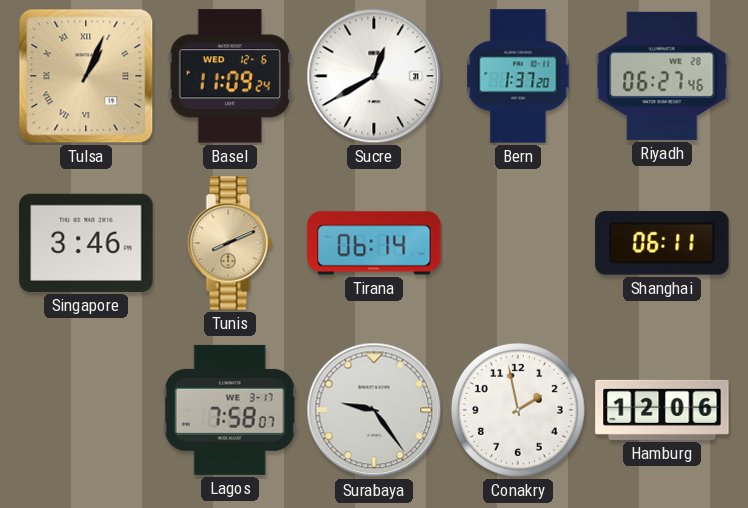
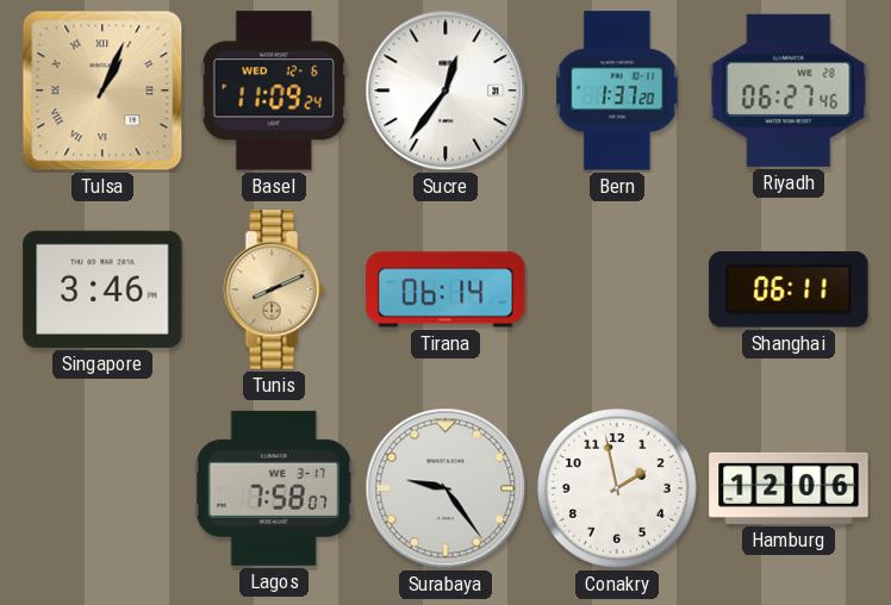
Sucre: 12:40 -> 12:36 (445, 91)
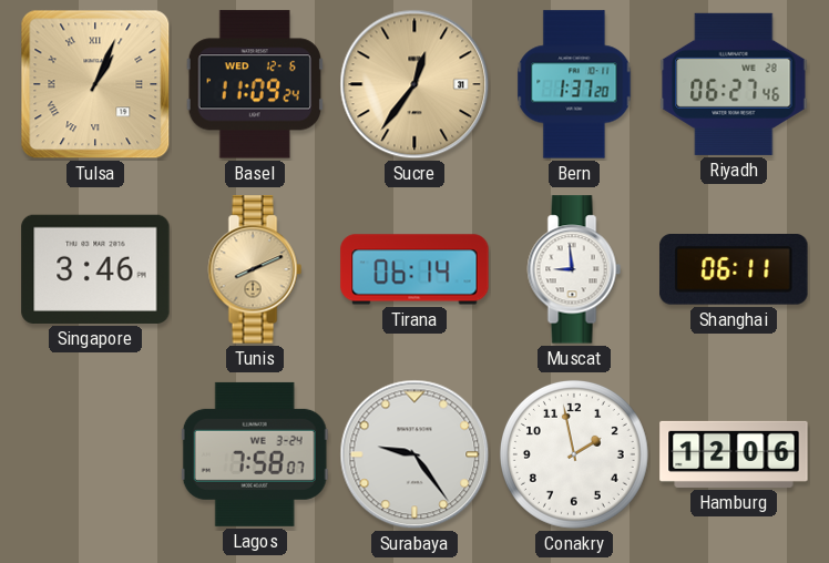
Sucre dial: white -> champagne (415, 84)
Muscat: none -> 8:59 (574, 269)
Lagos date: WE 3-17 -> WE 3-24 (255, 454)
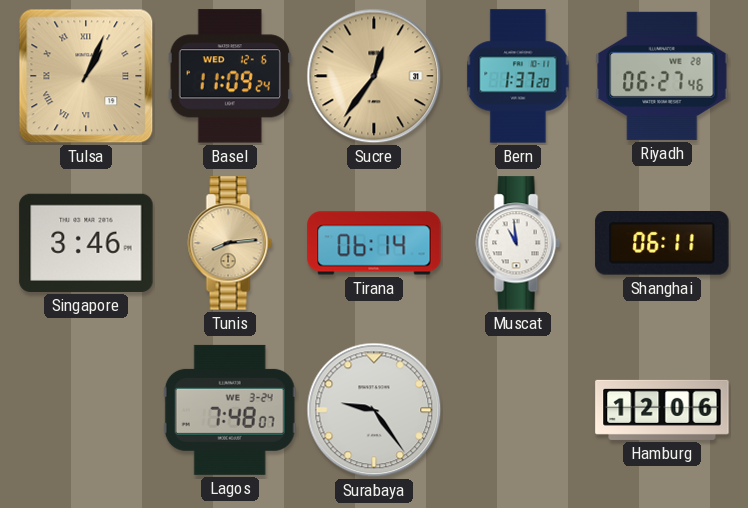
Tunis: 8:11 -> 8:14 (230, 243)
Muscat: 8:59 -> 10:59 (518, 243)
Lagos: 7:58 -> 7:48 (230, 410)
Conakry: 1:58 -> none (574, 454)
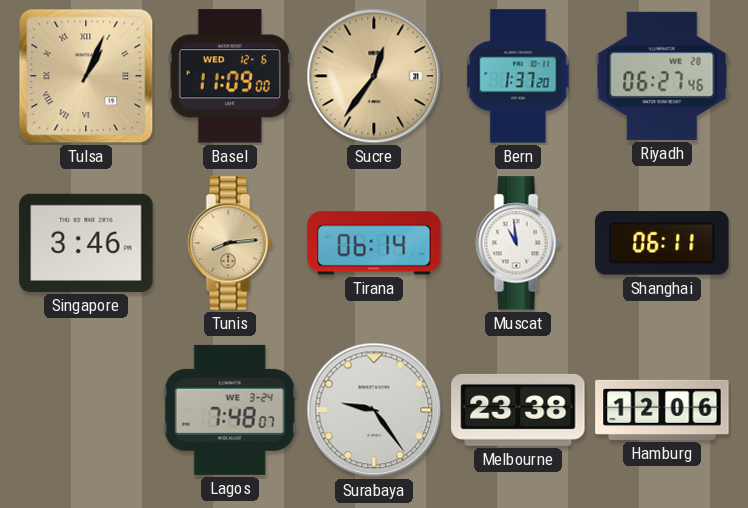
Basel: 11:09:24 -> 11:09:00 (230, 76)
Melbourne: none -> 23:38 (518, 410)
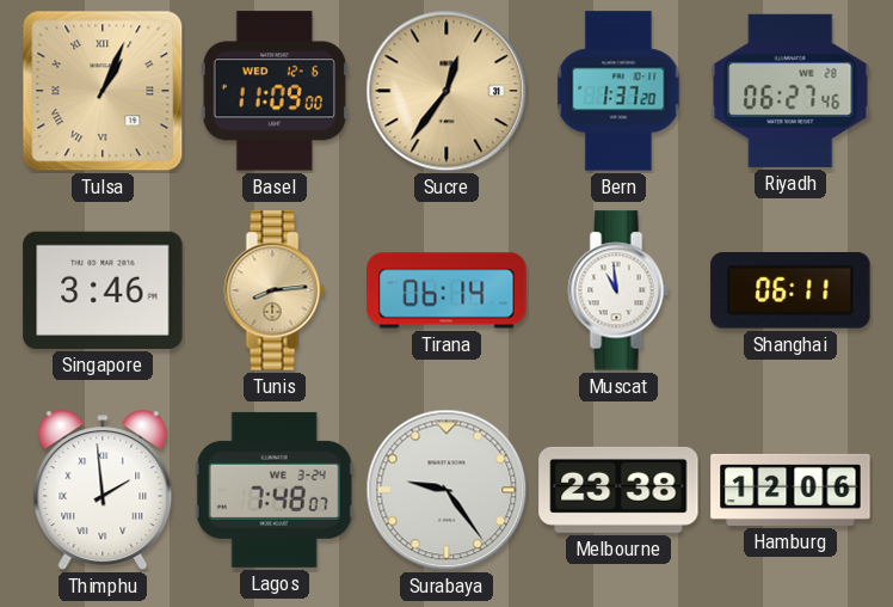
Thimphu: none -> 1:59 (103, 490)
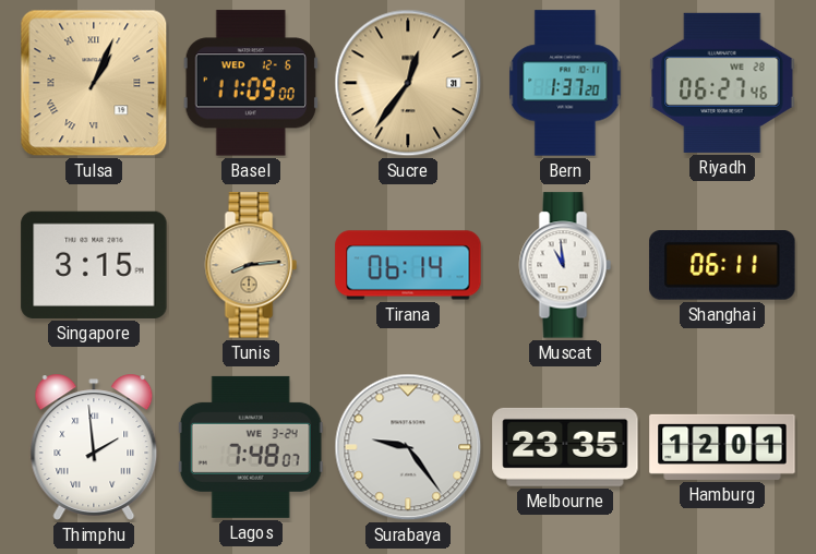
Singapore: 3:46 -> 3:15 (94, 265)
Melbourne: 23:38 -> 23:35 (565, 447)
Hamburg: 12:06 -> 12:01 (722, 447)
